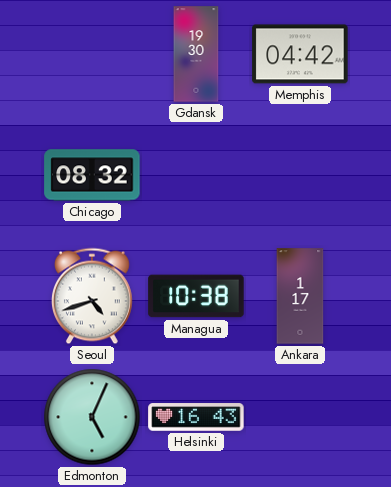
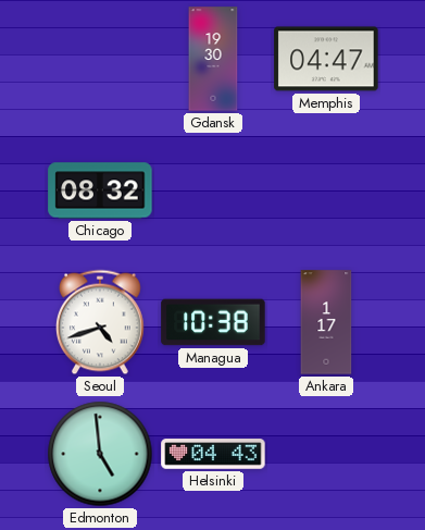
Memphis: 04:42 -> 04:47 (326, 59)
Edmonton: 5:04 -> 4:59 (100, 454)
Helsinki: 16:43 -> 04:43 (213, 454)
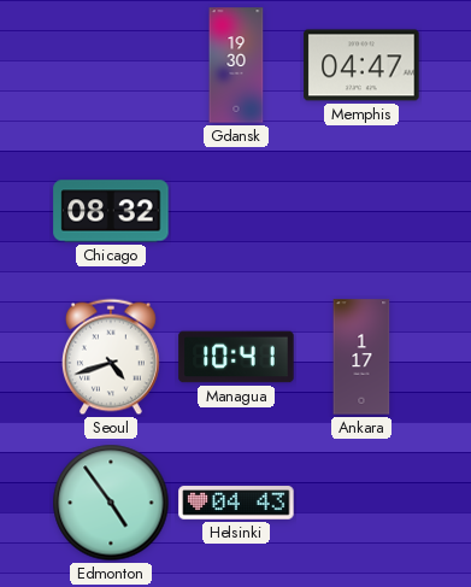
Managua: 10:38 -> 10:41 (236, 357)
Edmonton: 4:59 -> 4:54 (111, 503)
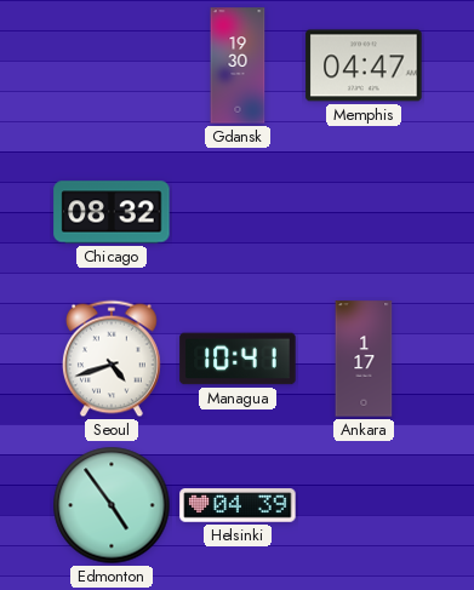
Helsinki: 04:43 -> 04:39 (238, 505)
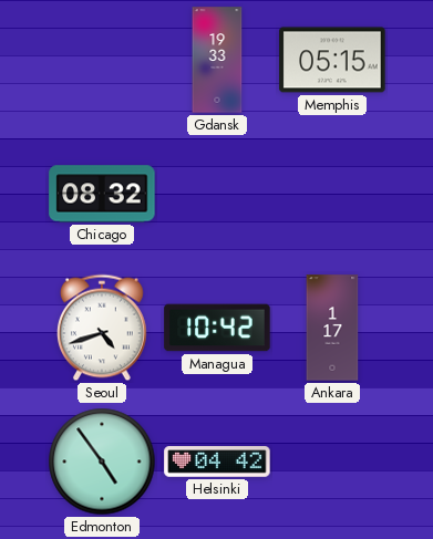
Gdansk: 19:30 -> 19:33 (217, 60)
Memphis: 04:47 -> 05:15 (332, 60)
Managua: 10:41 -> 10:42 (217, 328)
Helsinki: 04:39 -> 04:42 (217, 462)
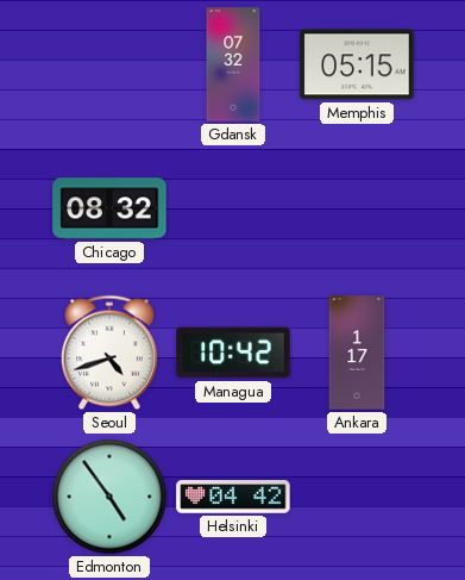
Gdansk: 19:33 -> 07:32 (233, 64)
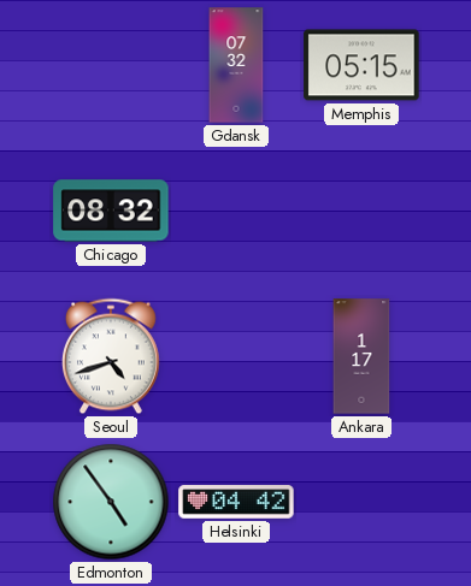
Managua: 10:42 -> none (233, 353)
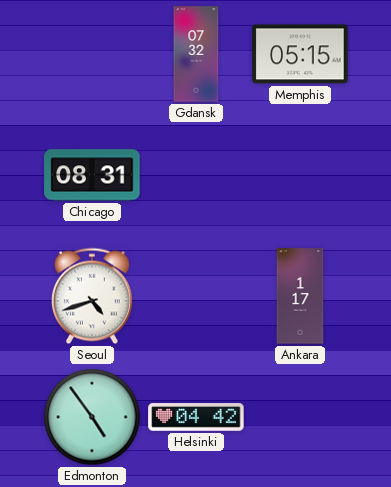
Chicago: 08:32 -> 08:31 (92, 175)
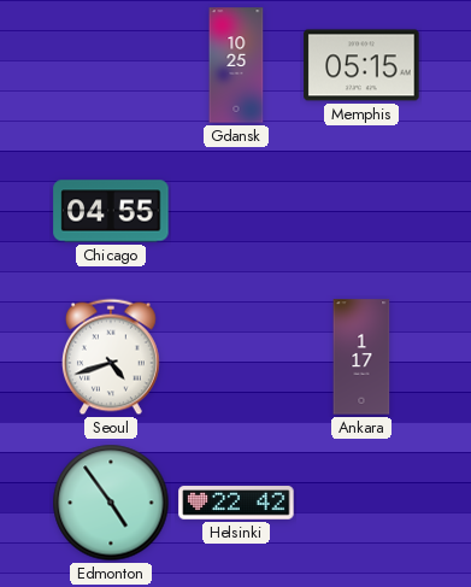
Gdansk: 07:32 -> 10:25 (236, 65)
Chicago: 08:31 -> 04:55 (111, 211)
Helsinki: 04:42 -> 22:42 (236, 503)
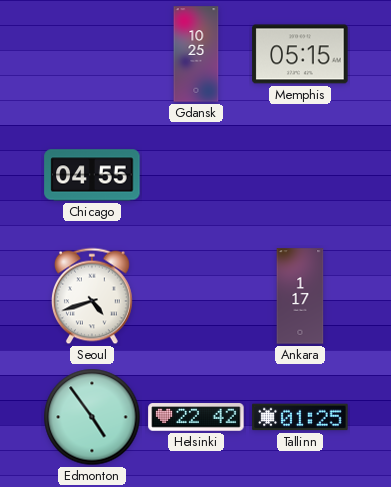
Tallinn: none -> 01:25 (300, 417)
